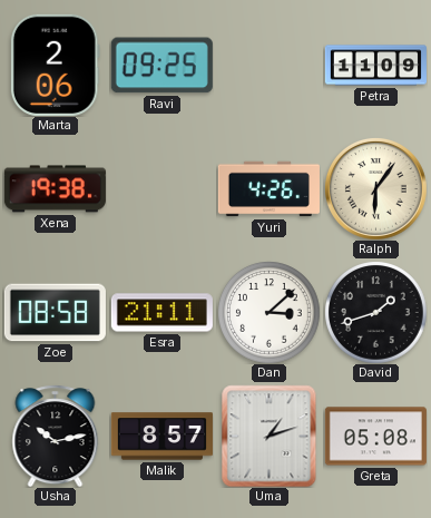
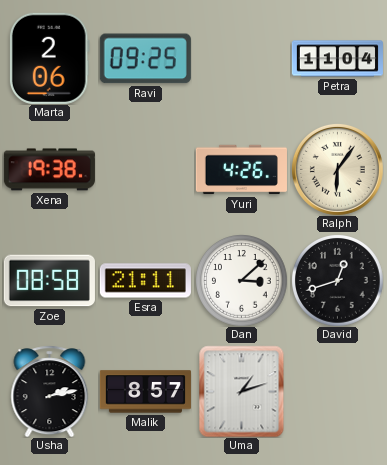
Petra: 11:09 -> 11:04 (337, 59)
David: 1:42 -> 12:42 (338, 281)
Usha: 10:13 -> 2:13 (50, 391)
Greta: 05:08 -> none (375, 437)
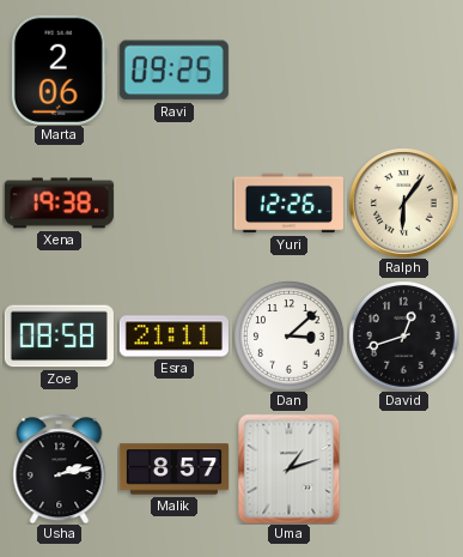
Petra: 11:04 -> none (337, 59)
Yuri: 4:26 -> 12:26 (288, 204)
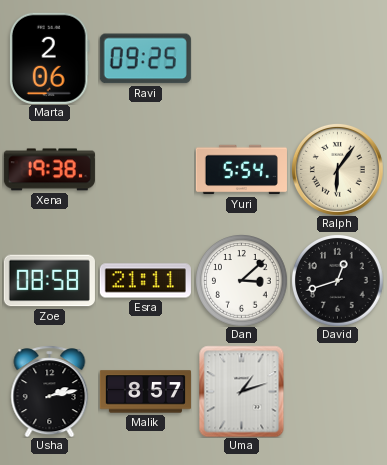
Yuri: 12:26 -> 5:54 (241, 170)
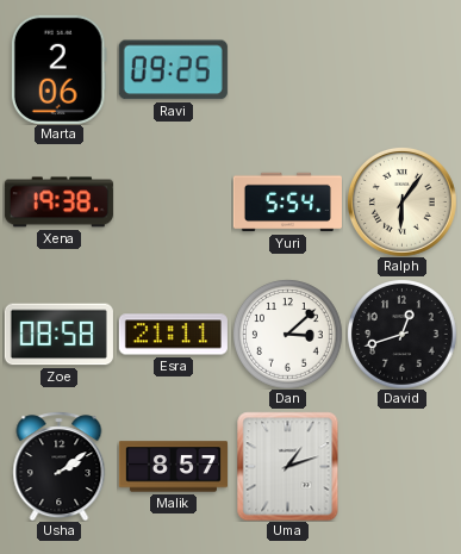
Usha: 2:13 -> 2:09 (60, 466)
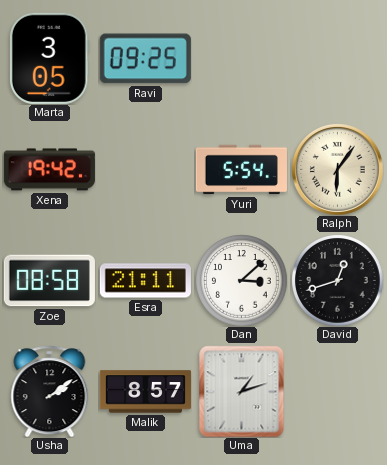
Marta: 2:06 -> 3:05 (49, 58)
Xena: 19:38 -> 19:42 (49, 170)
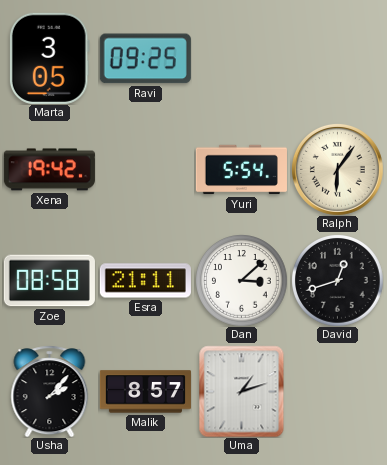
Usha: 2:09 -> 2:07 (50, 391)
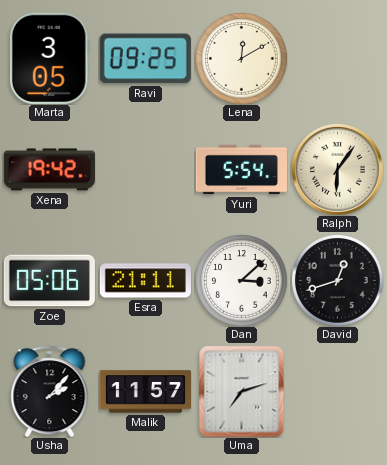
Lena: none -> 12:10 (242, 59)
Zoe: 08:58 -> 05:06 (49, 281)
Malik: 8:57 -> 11:57 (145, 392)
Uma: 1:12 -> 7:12 (242, 391)
